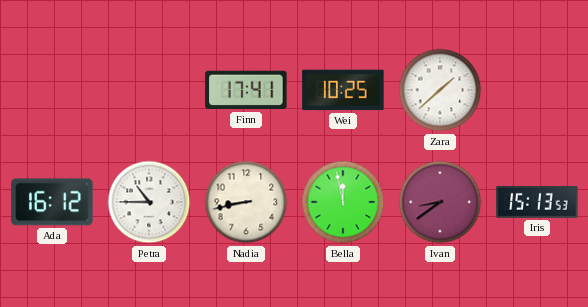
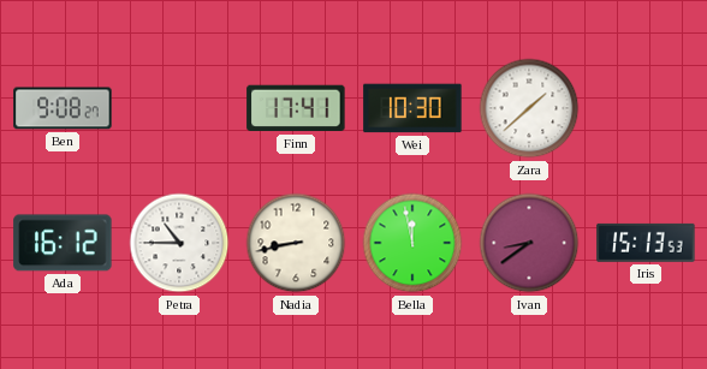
Ben: none -> 9:08 (63, 108)
Wei: 10:25 -> 10:30 (412, 108)
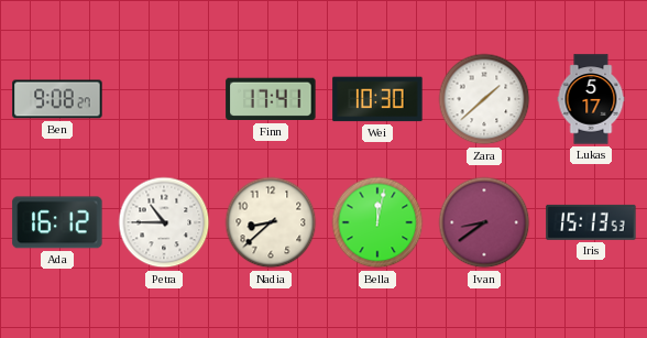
Lukas: none -> 5:17 (591, 99)
Nadia: 8:43 -> 8:38 (271, 222)
Bella: 11:58 -> 12:02 (377, 222)
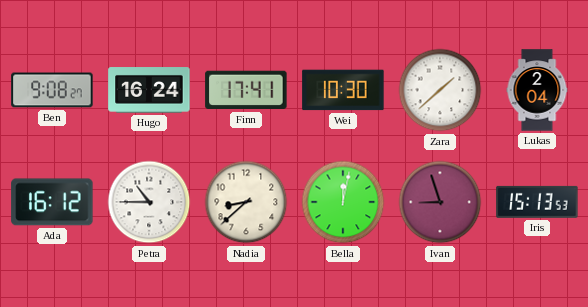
Hugo: none -> 16:24 (149, 90)
Lukas: 5:17 -> 2:04 (537, 90)
Ivan: 8:39 -> 8:57 (440, 202)
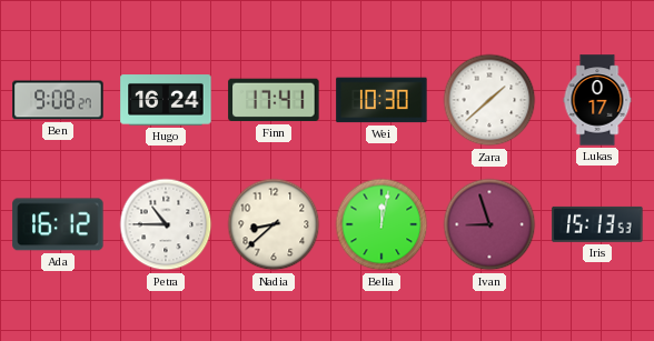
Lukas: 2:04 -> 0:17 (597, 100)
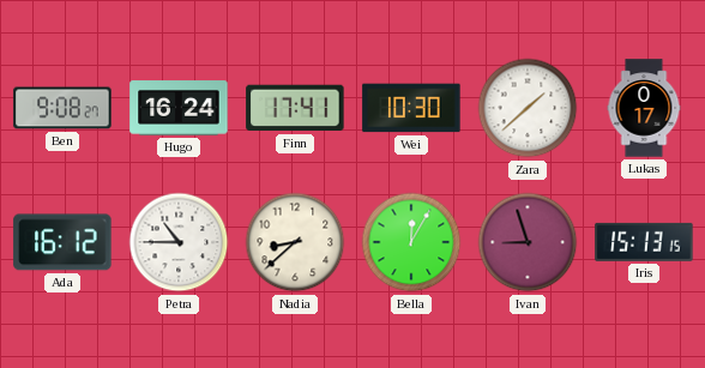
Bella: 12:02 -> 12:05 (411, 242)
Iris: 15:13:53 -> 15:13:15 (644, 242)
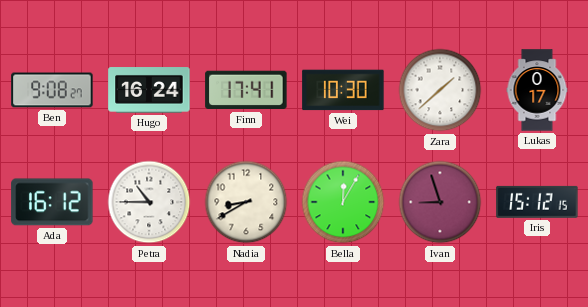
Nadia: 8:38 -> 8:40 (246, 202)
Iris: 15:13 -> 15:12 (537, 202)
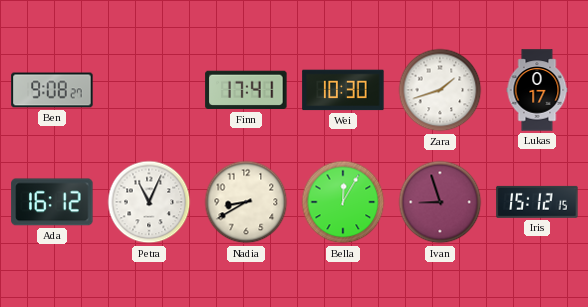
Hugo: 16:24 -> none (149, 90)
Zara: 1:38 -> 1:42 (440, 90)
Petra: 10:45 -> 11:04 (149, 202)
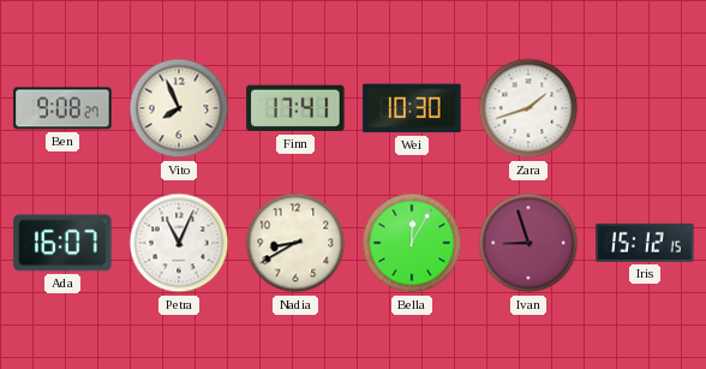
Vito: none -> 7:56 (179, 108)
Lukas: 0:17 -> none (537, 90)
Ada: 16:12 -> 16:07 (62, 243)
